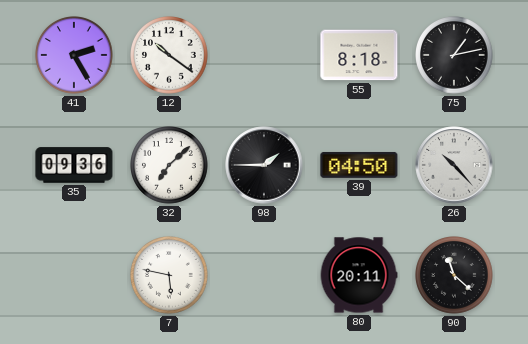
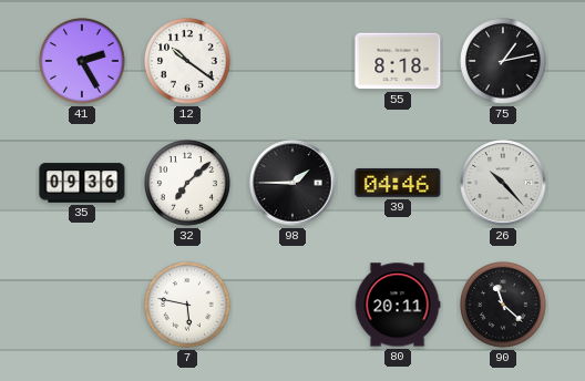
39: 04:50 -> 04:46 (398, 183)
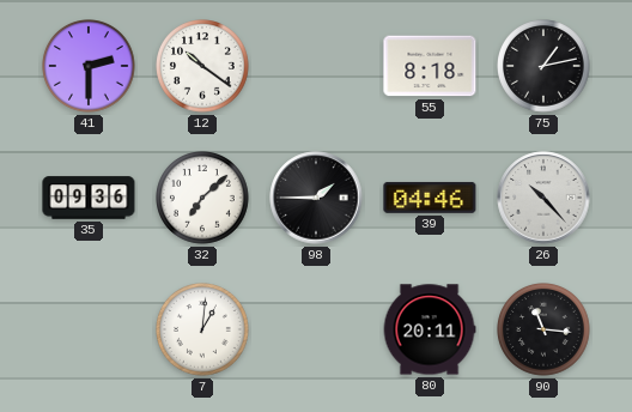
41: 2:25 -> 2:30 (90, 67)
7: 5:47 -> 1:01 (203, 331)
90: 11:22 -> 11:16 (545, 331)
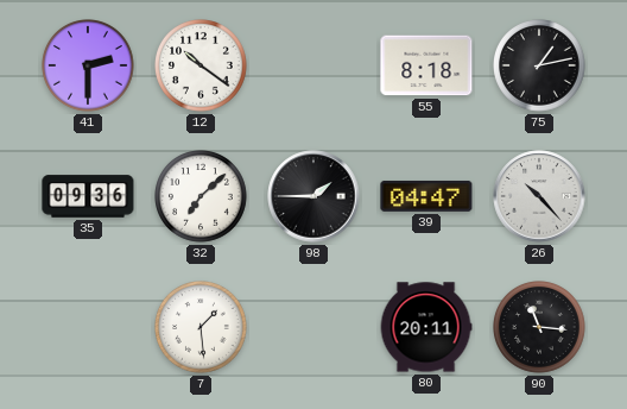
39: 04:46 -> 04:47 (426, 196)
7: 1:01 -> 1:29 (202, 328)
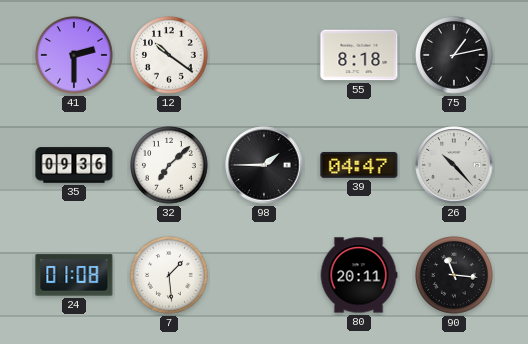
24: none -> 01:08 (74, 275)
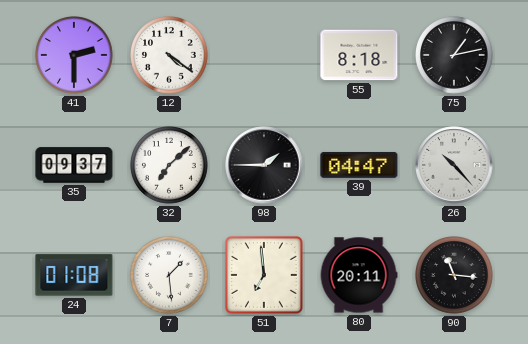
12: 10:21 -> 4:21 (170, 56)
35: 09:36 -> 09:37 (74, 165)
51: none -> 6:59 (264, 275)
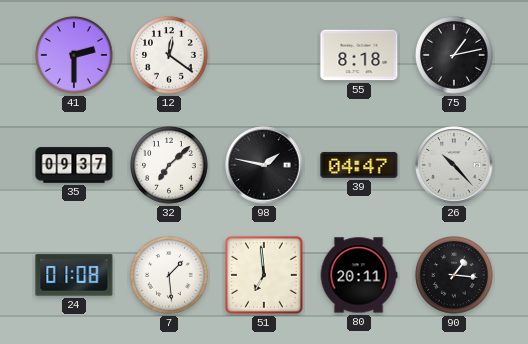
12: 4:21 -> 12:21 (170, 56)
98: 1:45 -> 1:47 (264, 165)
90: 11:16 -> 1:16 (455, 276)
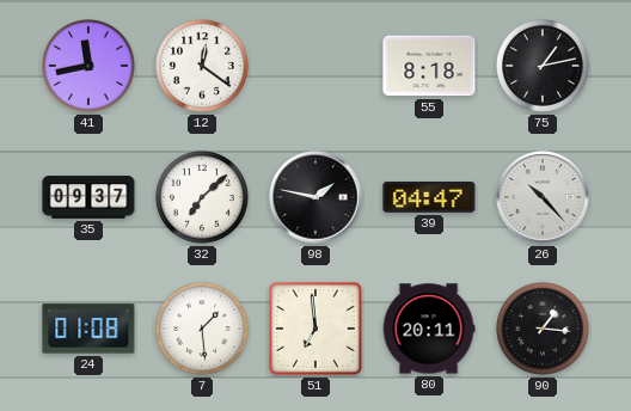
41: 2:30 -> 11:43 (90, 67)
